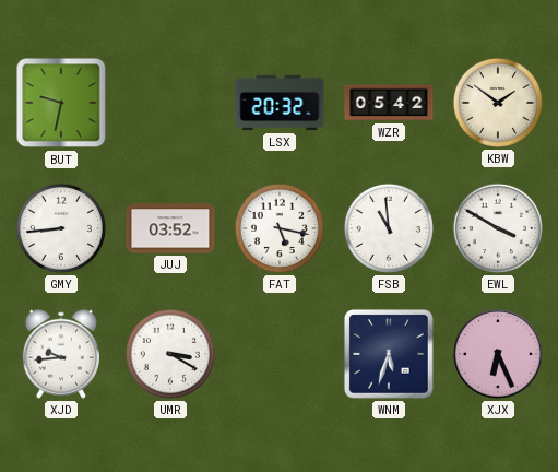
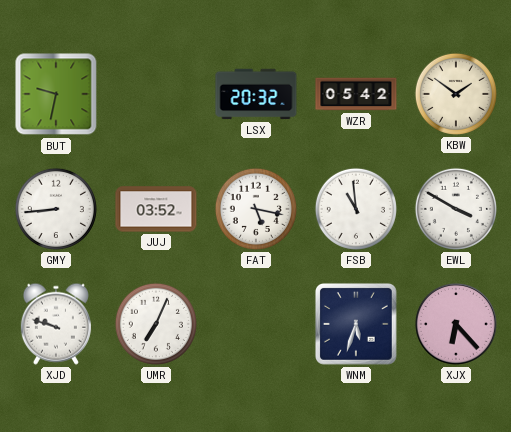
XJD: 9:44 -> 9:48 (56, 324)
UMR: 3:20 -> 7:04 (156, 324)
XJX: 6:26 -> 6:23 (456, 324)
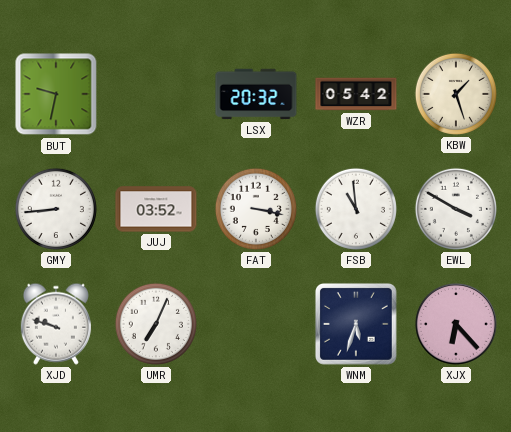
KBW: 1:51 -> 1:27 (456, 94)
FAT: 5:17 -> 3:17 (256, 209)
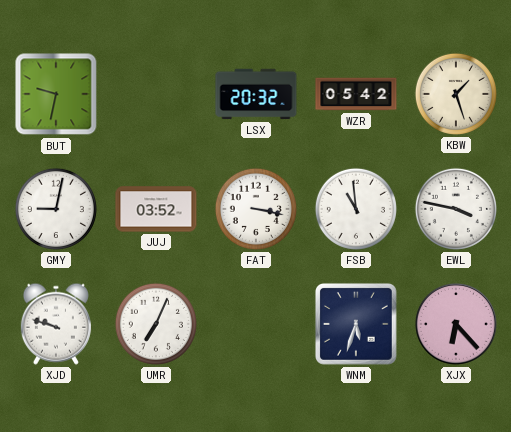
GMY: 8:44 -> 9:02 (56, 209)
EWL: 3:50 -> 3:47 (456, 209)
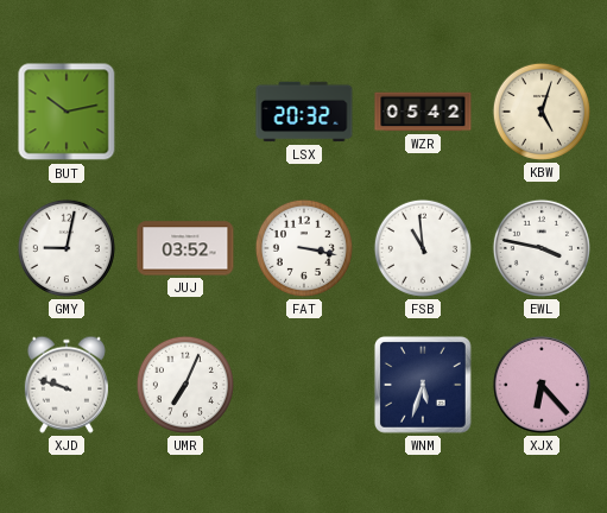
BUT: 9:32 -> 10:13 (67, 112)
KBW: 1:27 -> 5:03 (542, 112)
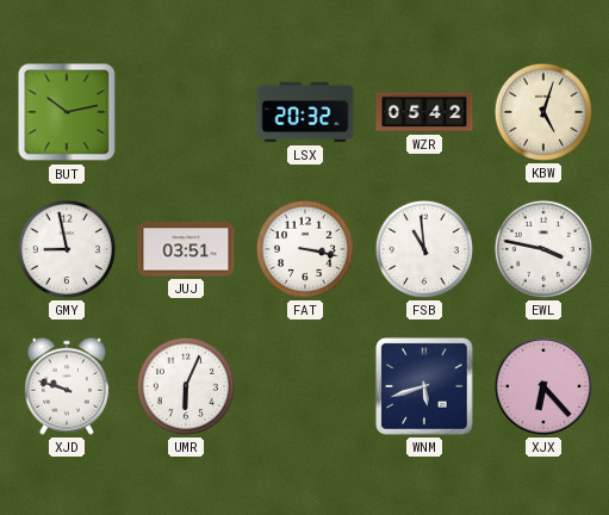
GMY: 9:02 -> 8:58 (67, 249)
JUJ: 03:52 -> 03:51 (186, 249)
UMR: 7:04 -> 6:04 (186, 386)
WNM: 5:33 -> 5:42 (424, 386)
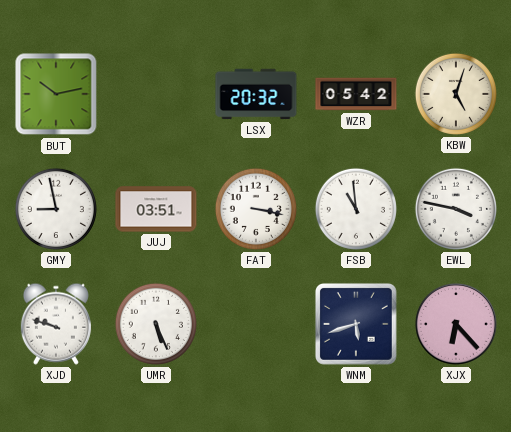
UMR: 6:04 -> 5:26 (156, 324)
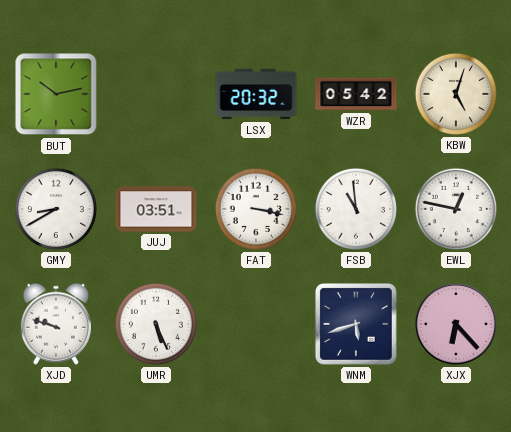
GMY: 8:58 -> 8:40 (56, 209)
EWL: 3:47 -> 12:47 (456, 209)
